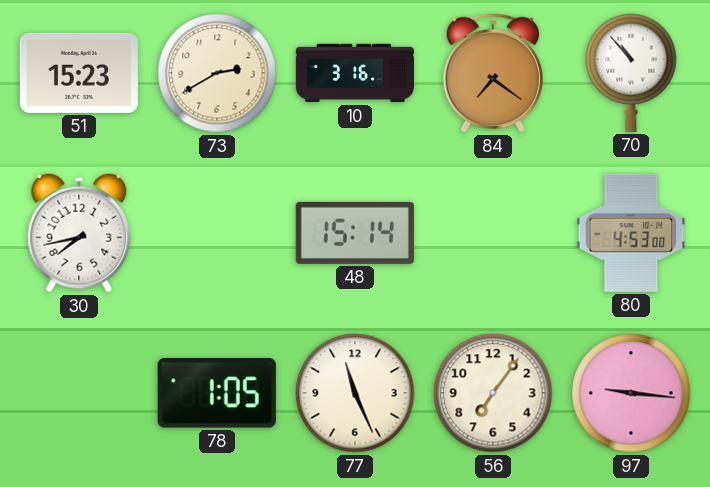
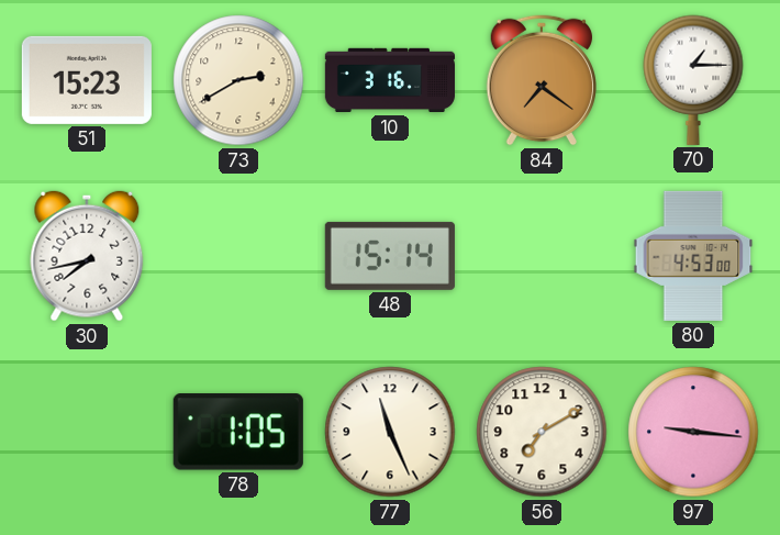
70: 10:53 -> 1:15 (693, 80)
56: 7:06 -> 7:10 (542, 432)
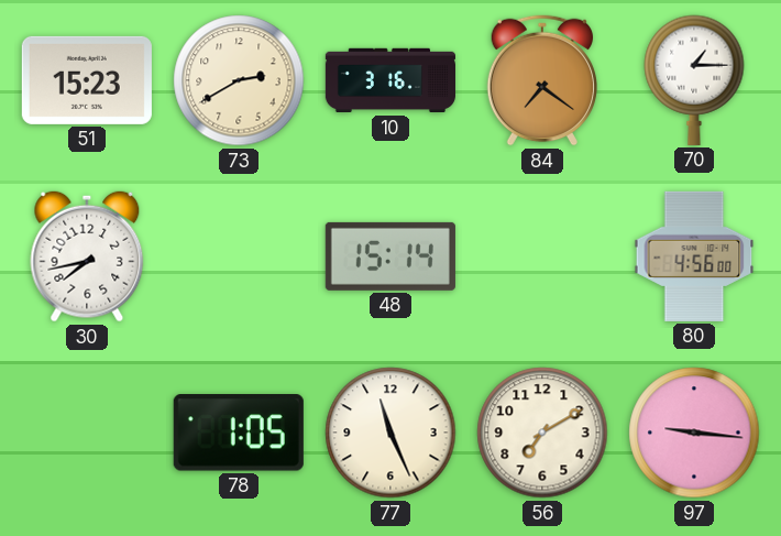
80: 4:53 -> 4:56 (694, 256)
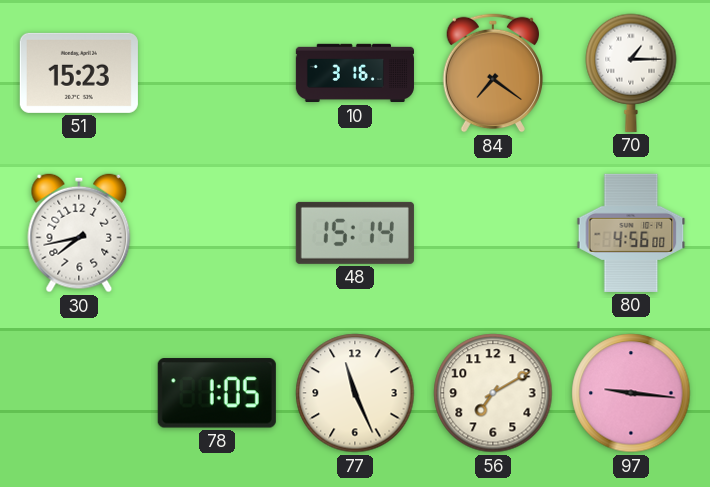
73: 2:40 -> none (239, 80)
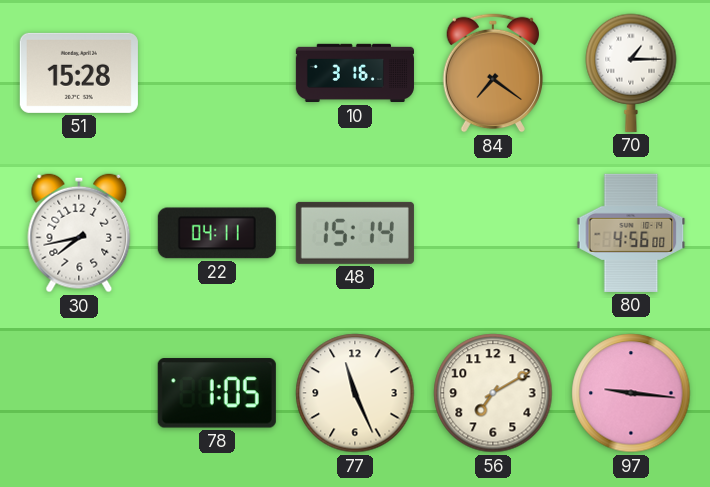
51: 15:23 -> 15:28 (79, 73)
22: none -> 04:11 (217, 233)
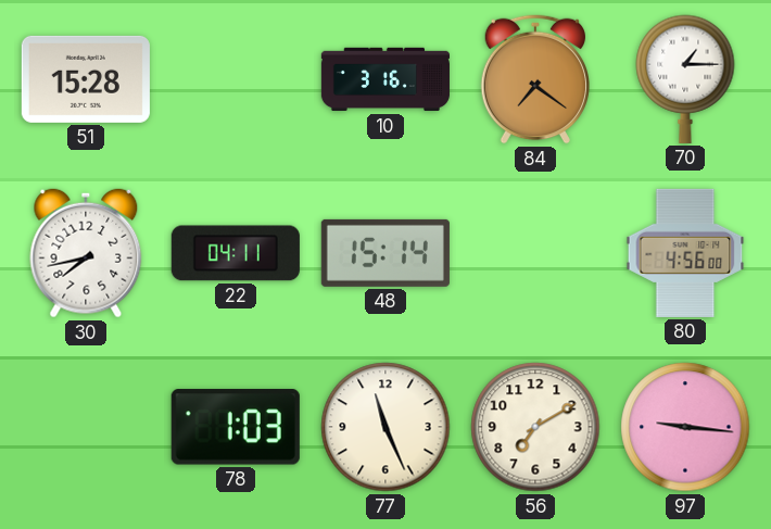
78: 1:05 -> 1:03 (236, 427)
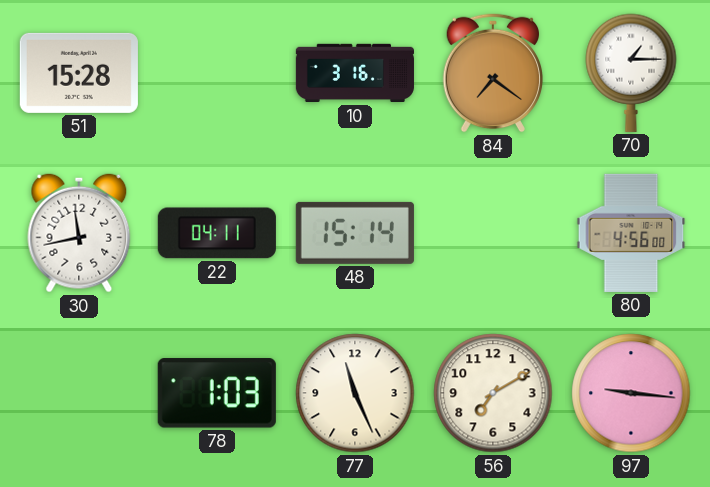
30: 7:43 -> 11:43 (79, 233)
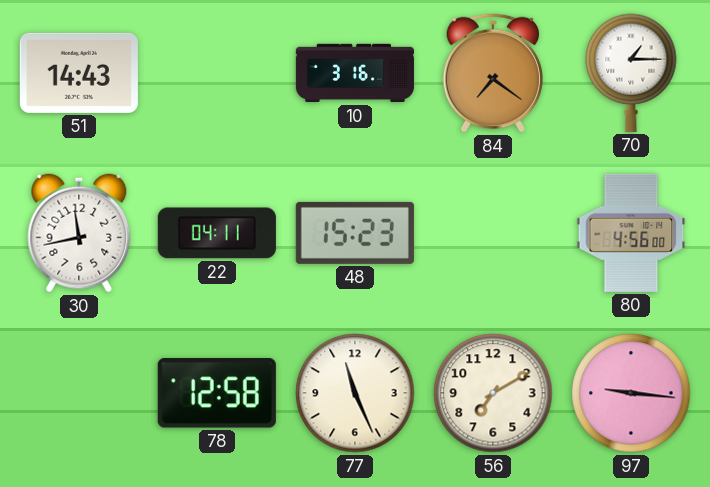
51: 15:28 -> 14:43 (79, 73)
48: 15:14 -> 15:23 (355, 233)
78: 1:03 -> 12:58 (217, 393)
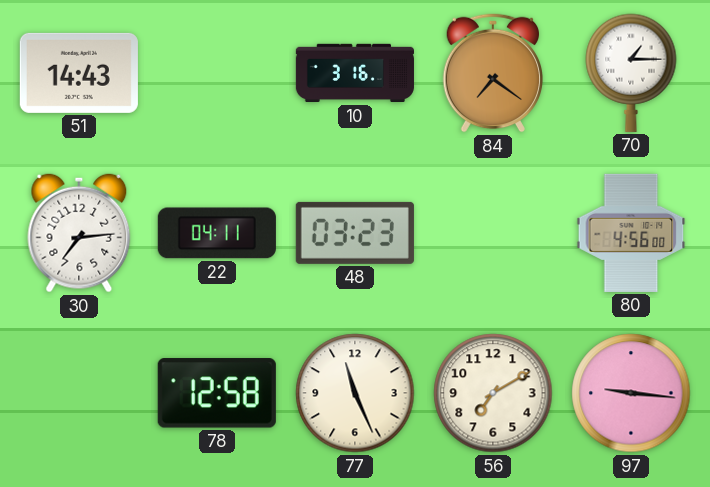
30: 11:43 -> 7:14 (79, 233)
48: 15:23 -> 03:23 (355, 233)
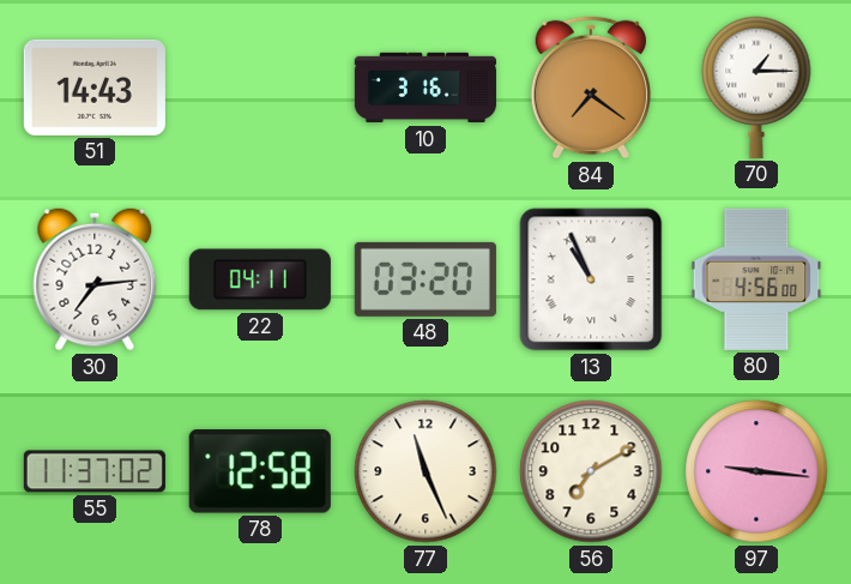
48: 03:23 -> 03:20 (425, 279)
13: none -> 10:56 (591, 279)
55: none -> 11:37 (95, 471)
